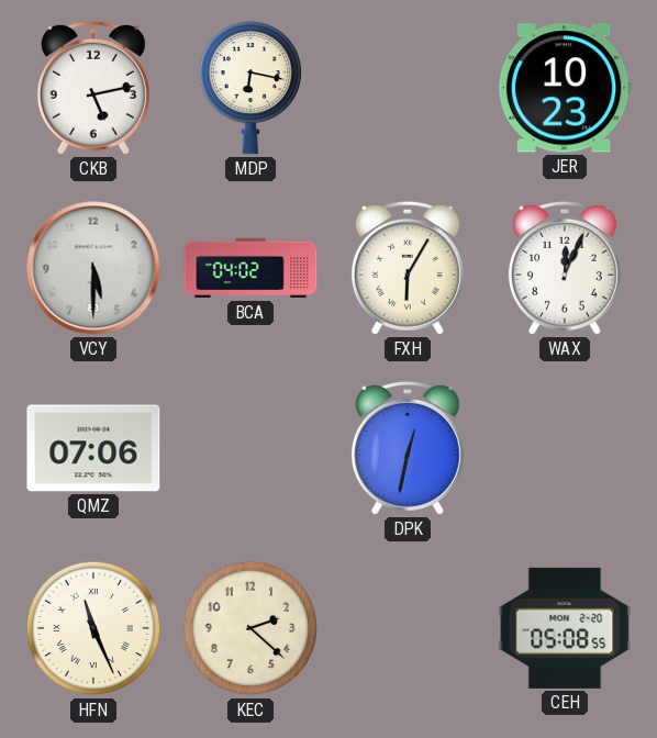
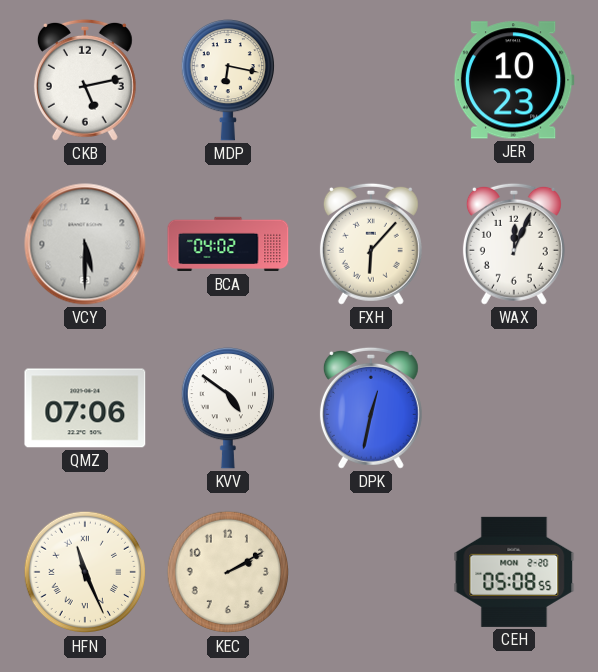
FXH: 6:05 -> 6:07 (371, 244)
KVV: none -> 4:51 (228, 408)
KEC: 2:22 -> 2:10 (228, 572)
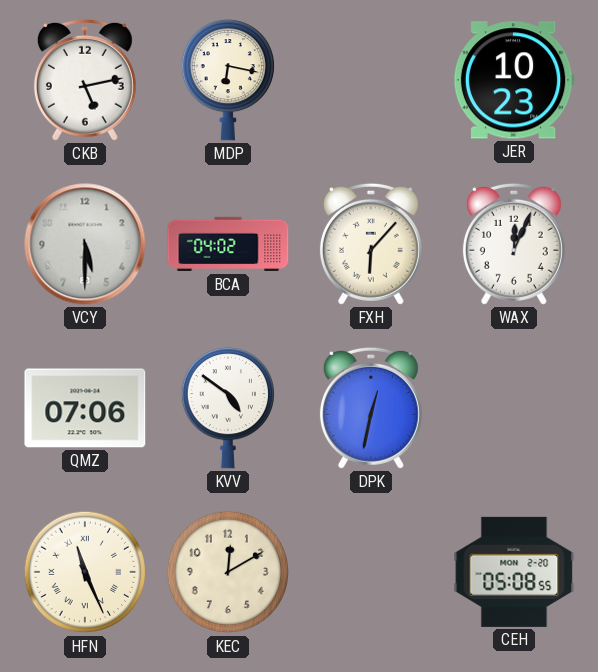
KEC: 2:10 -> 12:10 (228, 572)
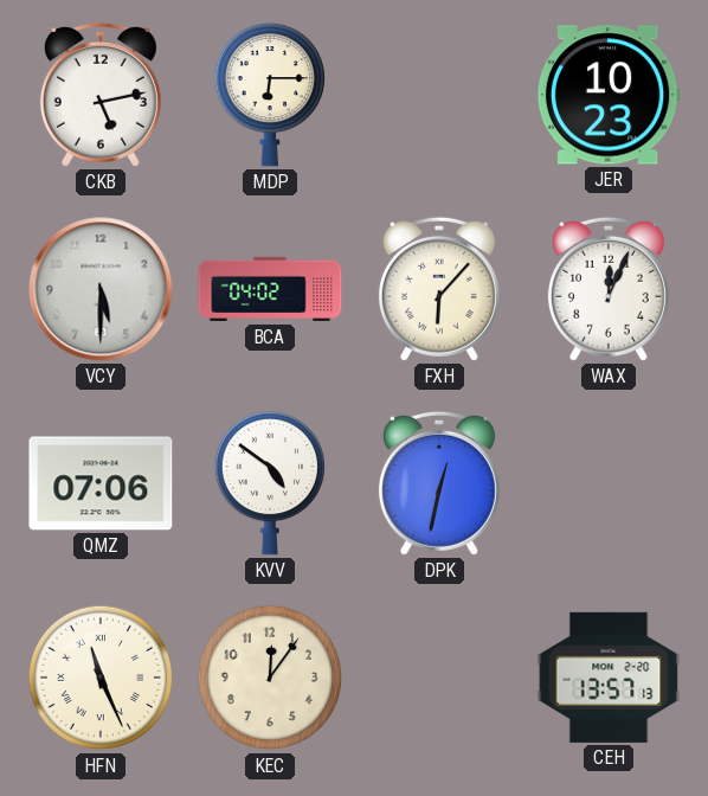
MDP: 6:17 -> 6:15 (270, 95)
KEC: 12:10 -> 12:06 (270, 678)
CEH: 05:08 -> 13:57 (609, 678)
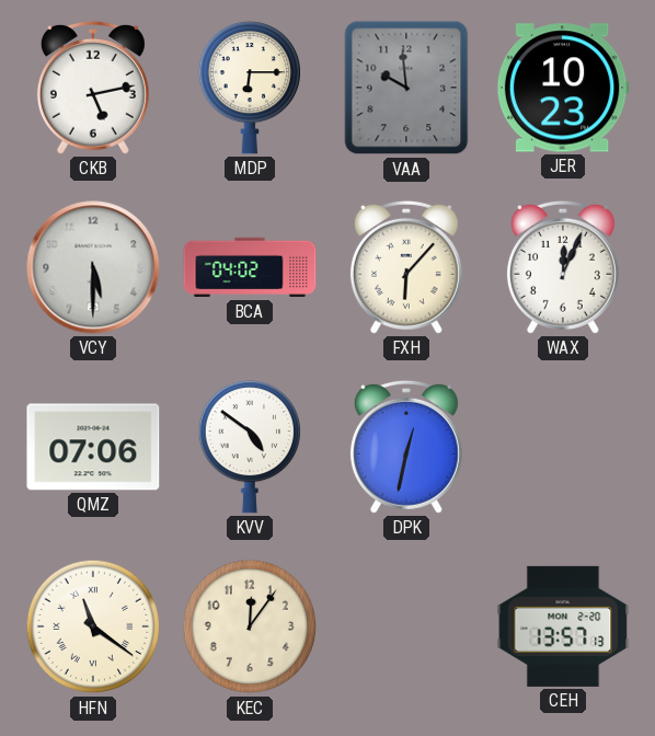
VAA: none -> 9:59 (406, 88)
HFN: 11:26 -> 11:21 (93, 626)
